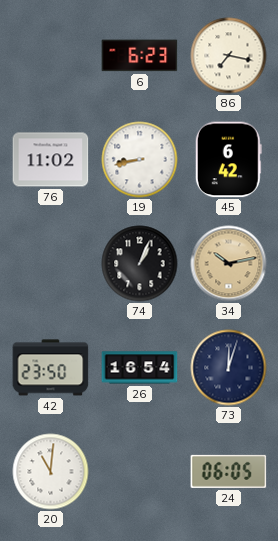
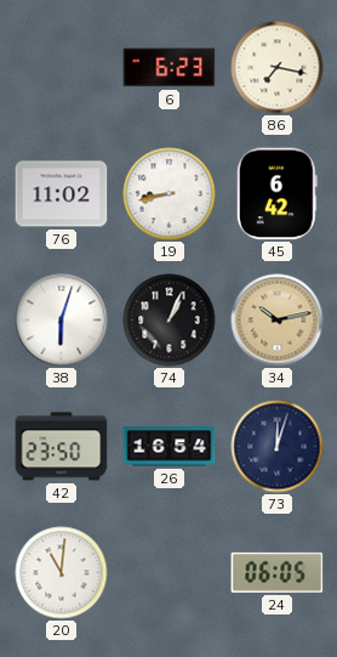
38: none -> 6:03 (62, 321)
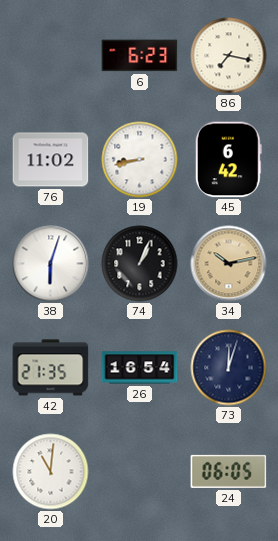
42: 23:50 -> 21:35 (51, 368)
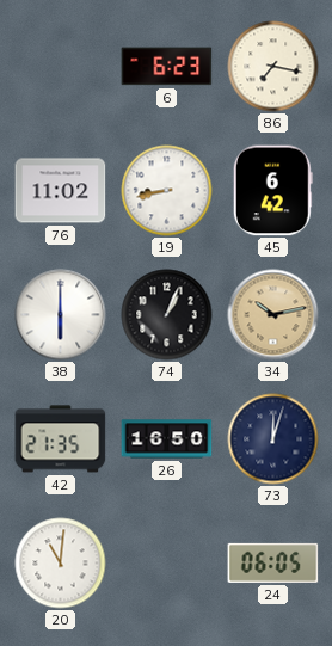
38: 6:03 -> 6:00 (61, 315)
26: 16:54 -> 16:50 (167, 439)
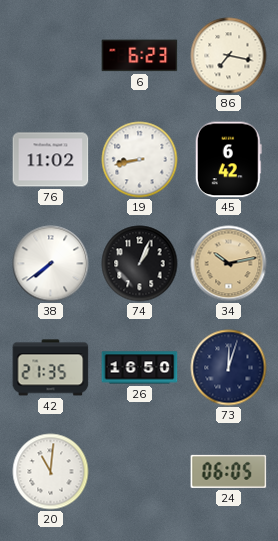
38: 6:00 -> 7:39 (51, 264)
